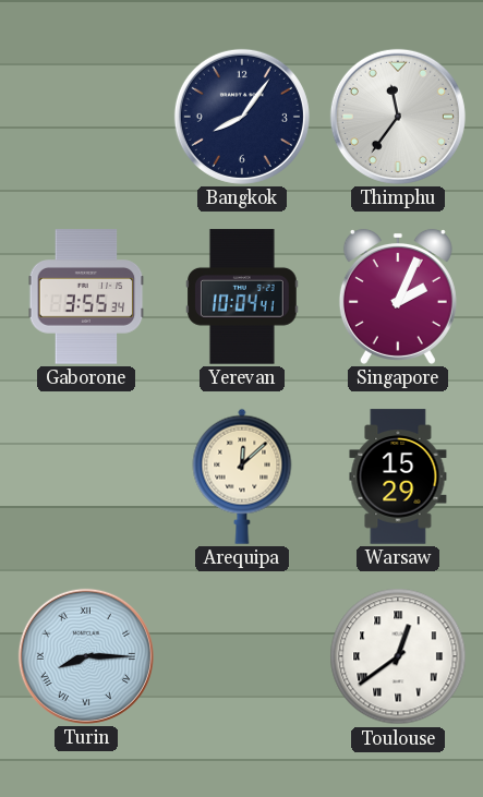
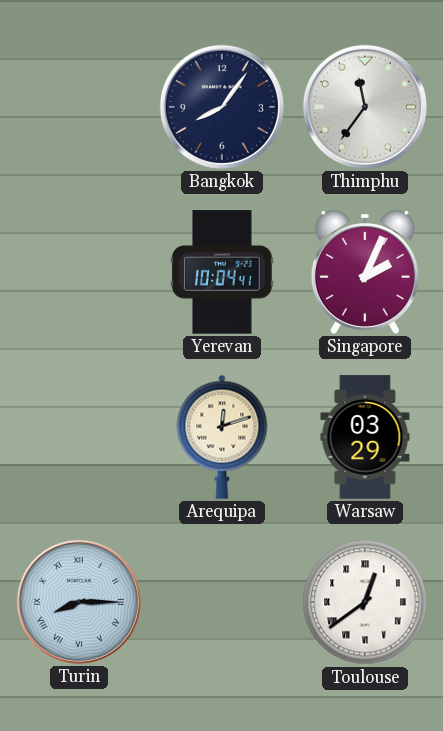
Gaborone: 3:55 -> none (86, 297)
Arequipa: 12:08 -> 12:12 (222, 437)
Warsaw: 15:29 -> 03:29 (365, 437)
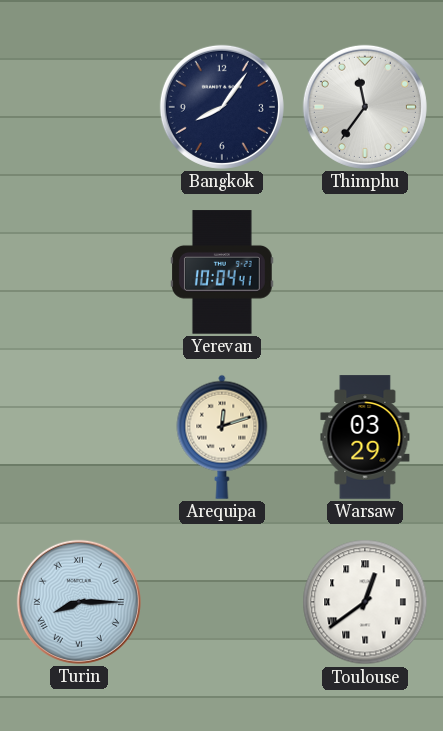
Singapore: 2:04 -> none (365, 272)
